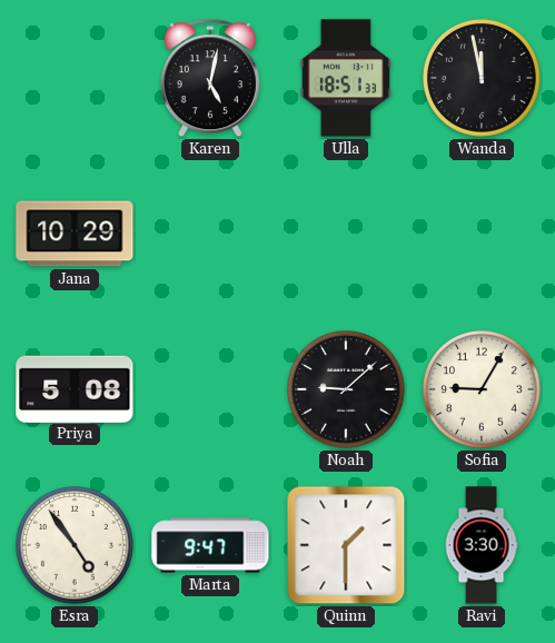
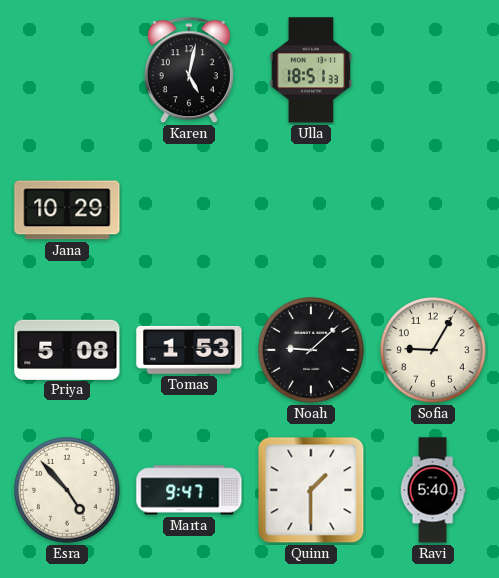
Wanda: 11:58 -> none (483, 79)
Tomas: none -> 1:53 (189, 350)
Esra: 4:54 -> 4:53 (68, 491)
Ravi: 3:30 -> 5:40 (433, 490)
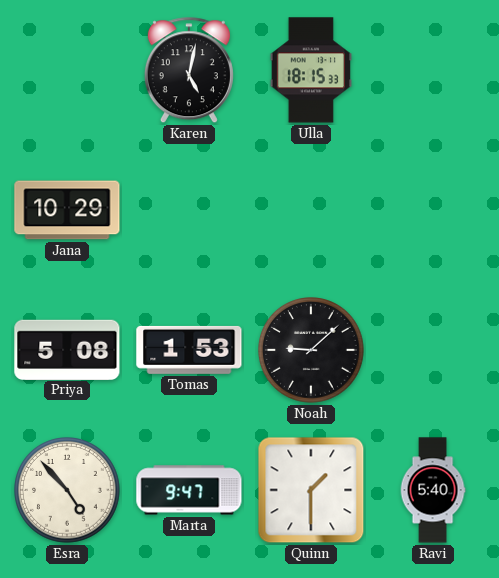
Ulla: 18:51 -> 18:15 (311, 70)
Sofia: 9:05 -> none (434, 351)
